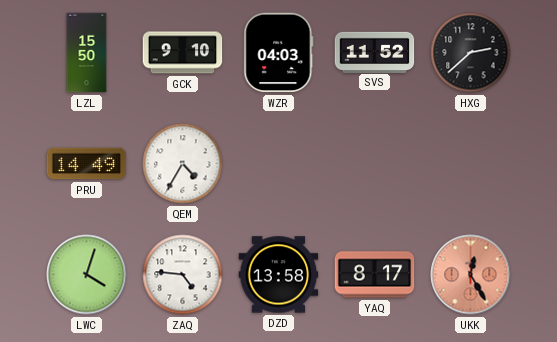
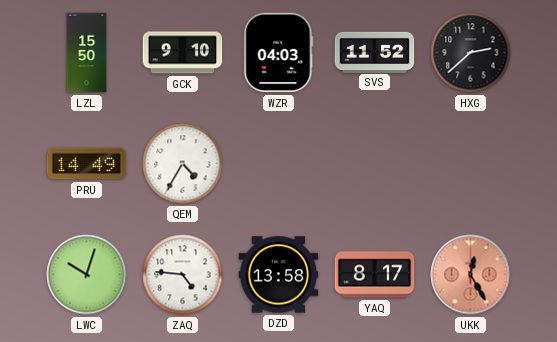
LWC: 4:03 -> 10:03 (87, 275)
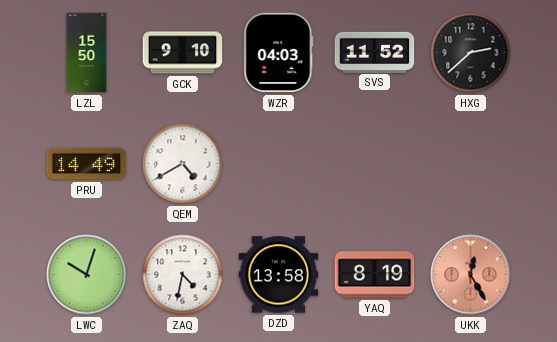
QEM: 4:35 -> 4:40 (183, 164)
ZAQ: 4:46 -> 4:32 (183, 275)
YAQ: 8:17 -> 8:19 (375, 275)
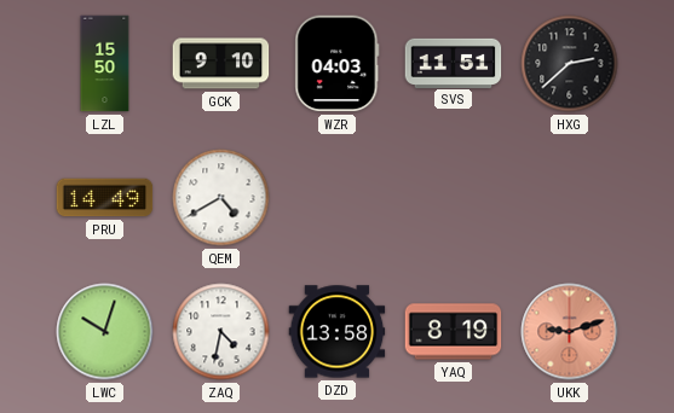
SVS: 11:52 -> 11:51 (454, 63)
UKK: 12:25 -> 9:12 (570, 332)
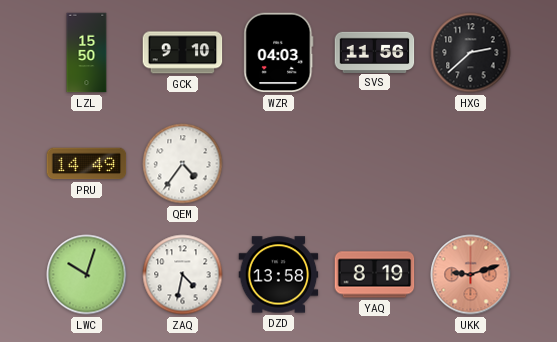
SVS: 11:51 -> 11:56 (375, 52)
QEM: 4:40 -> 4:36 (183, 164)
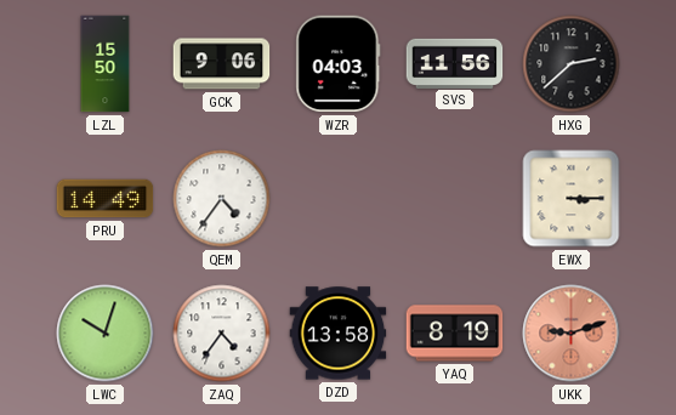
GCK: 9:10 -> 9:06 (222, 64)
EWX: none -> 3:15 (572, 199)
ZAQ: 4:32 -> 4:36 (222, 334)
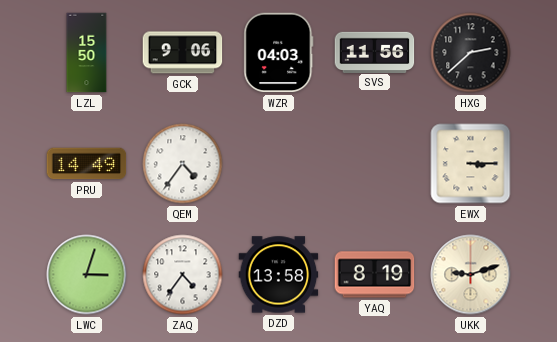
LWC: 10:03 -> 3:03 (87, 275)
UKK dial: salmon -> cream (471, 275)
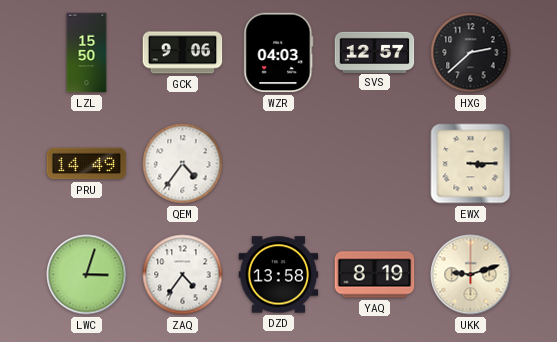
SVS: 11:56 -> 12:57 (375, 52)
